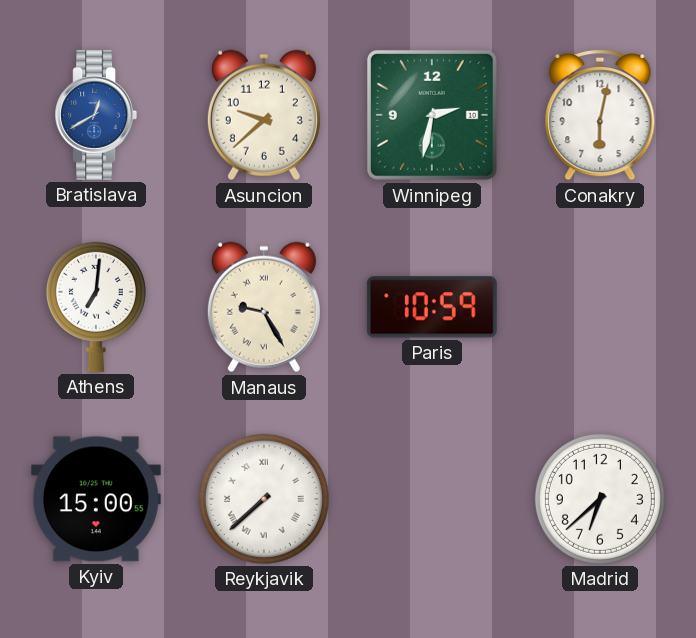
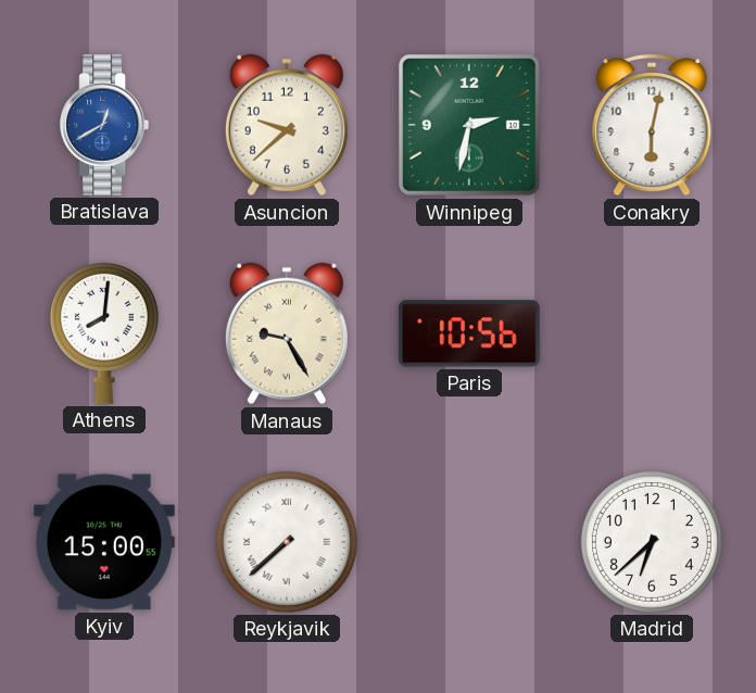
Athens: 7:01 -> 8:01 (104, 333)
Paris: 10:59 -> 10:56 (469, 333)
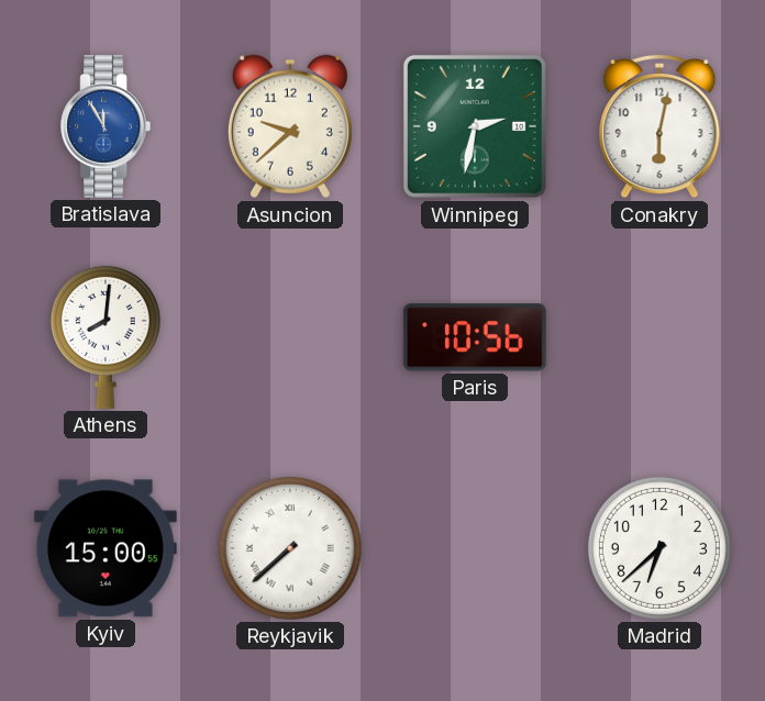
Bratislava: 12:40 -> 11:55 (106, 126)
Manaus: 9:25 -> none (287, 333)
